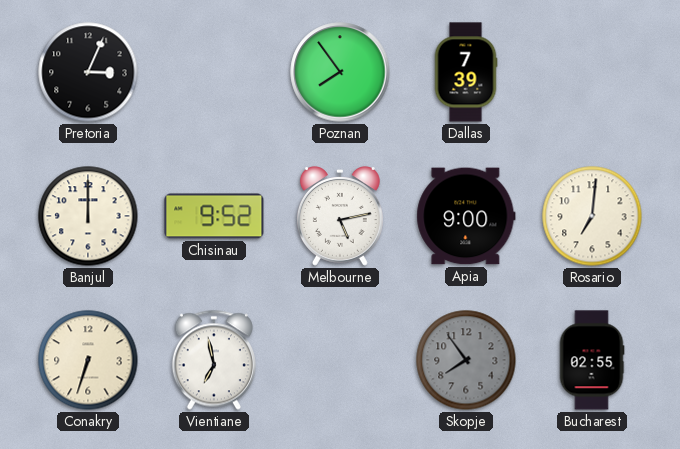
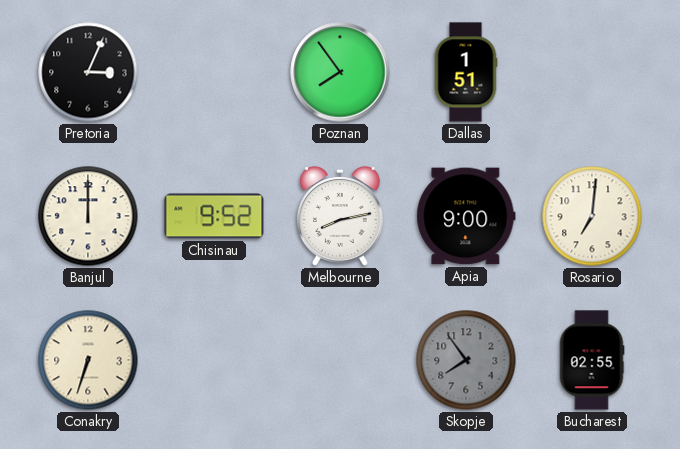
Dallas: 7:39 -> 1:51 (466, 72)
Melbourne: 5:13 -> 8:13 (340, 216)
Vientiane: 6:58 -> none (214, 360)
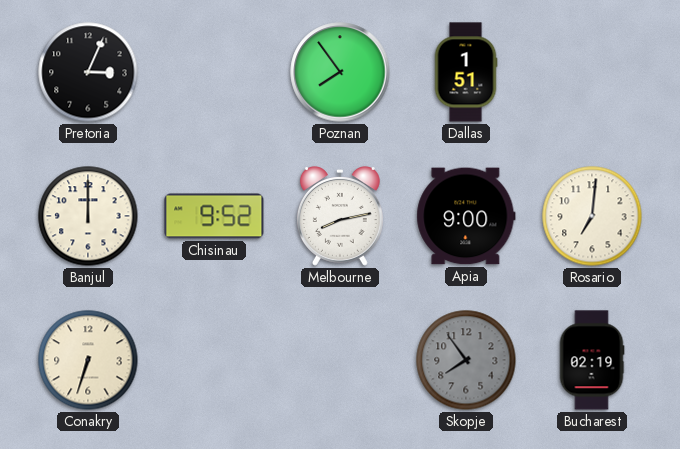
Bucharest: 02:55 -> 02:19 (592, 360)
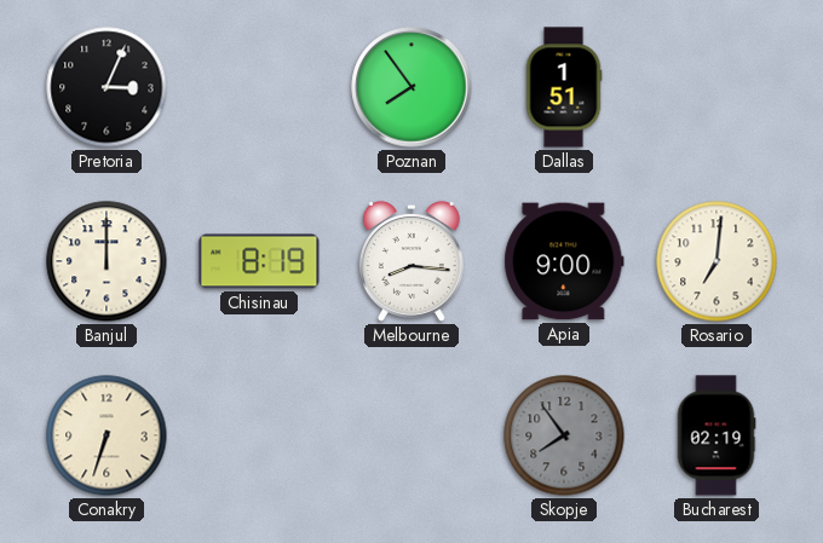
Chisinau: 9:52 -> 8:19 (259, 261)
Melbourne: 8:13 -> 8:16 (411, 261)
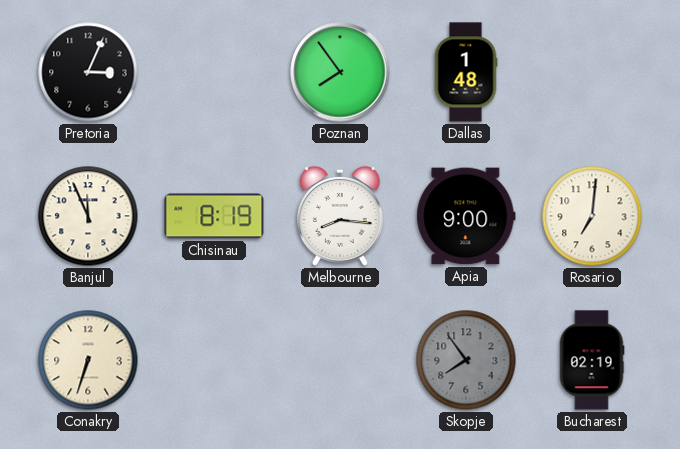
Dallas: 1:51 -> 1:48 (466, 72)
Banjul: 12:00 -> 11:56 (88, 216)
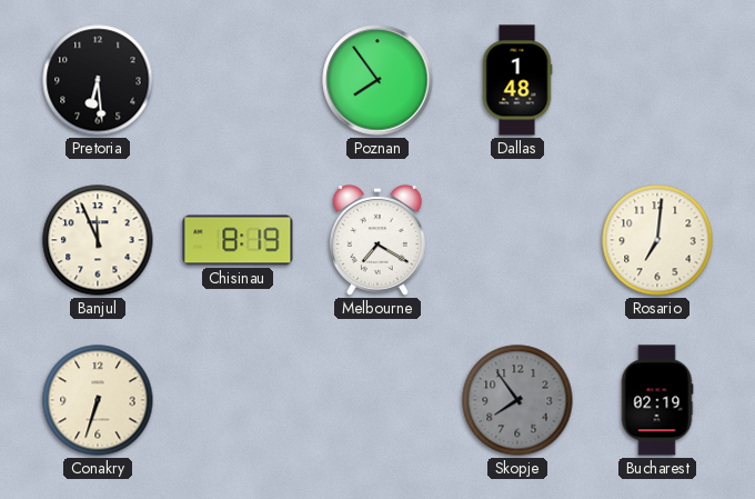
Pretoria: 3:04 -> 6:29 (98, 80)
Melbourne: 8:16 -> 7:20 (377, 240)
Apia: 9:00 -> none (466, 216)
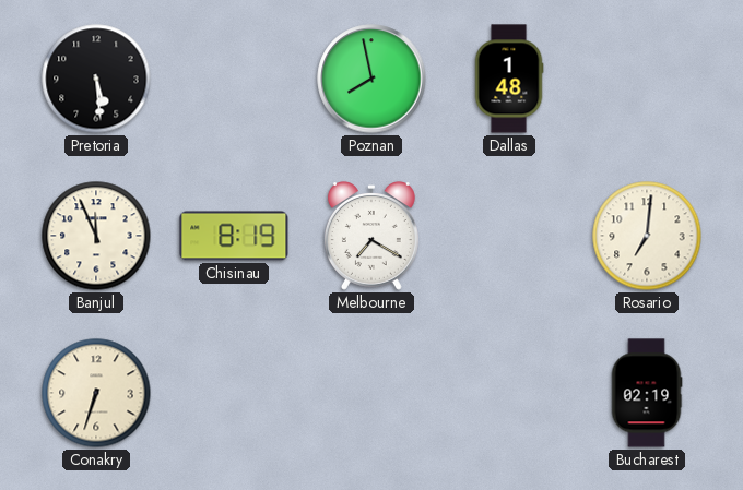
Pretoria: 6:29 -> 5:29 (96, 79)
Poznan: 7:54 -> 7:58 (371, 79)
Skopje: 7:54 -> none (517, 400)
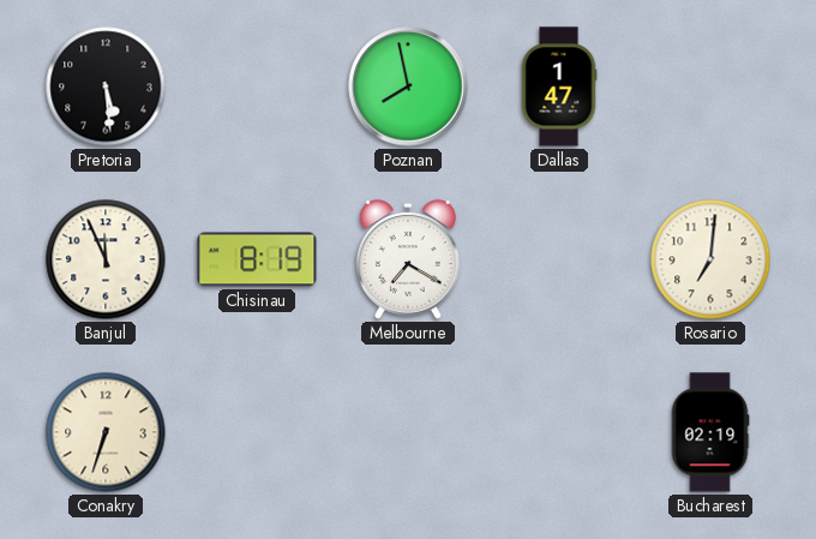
Dallas: 1:48 -> 1:47 (559, 86)
